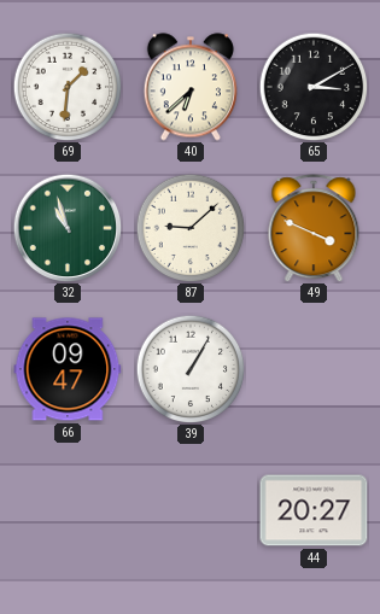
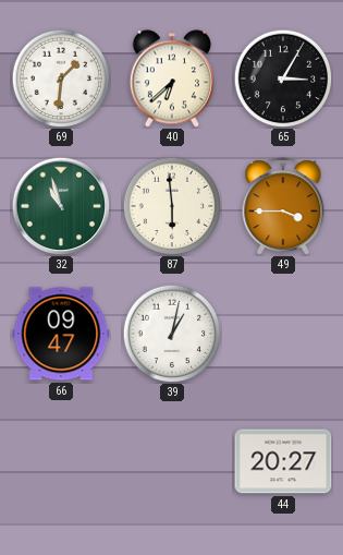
65: 3:10 -> 3:05 (283, 79)
87: 9:08 -> 5:59 (172, 206)
49: 3:49 -> 3:45 (283, 206)
39: 1:05 -> 1:02 (172, 334)
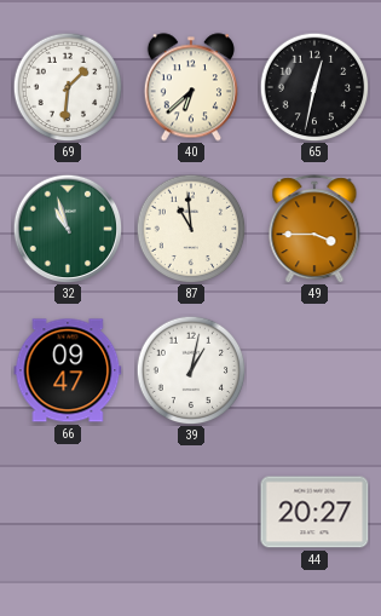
65: 3:05 -> 12:32 (314, 87)
87: 5:59 -> 10:59 (191, 229)
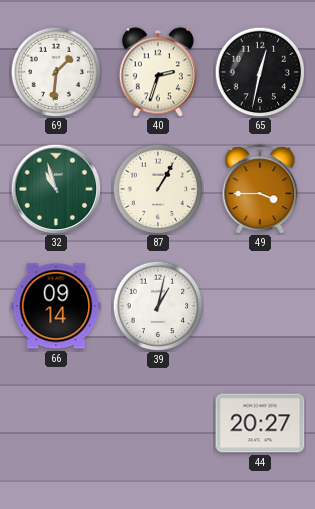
40: 6:38 -> 2:33 (158, 72)
87: 10:59 -> 1:05 (158, 189)
66: 09:47 -> 09:14 (56, 306)
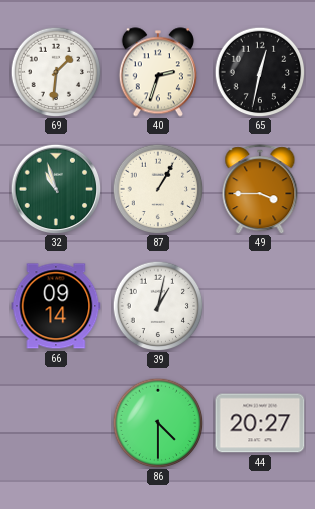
86: none -> 4:30 (158, 423)
